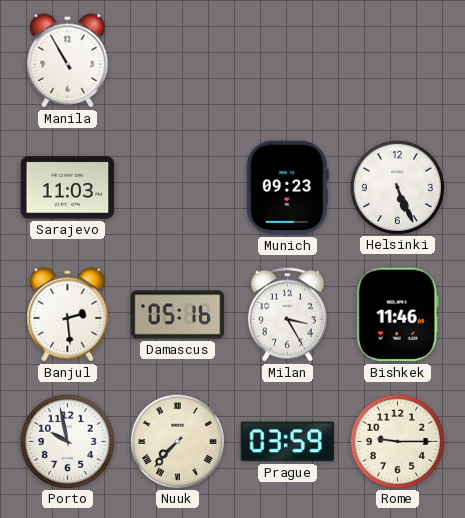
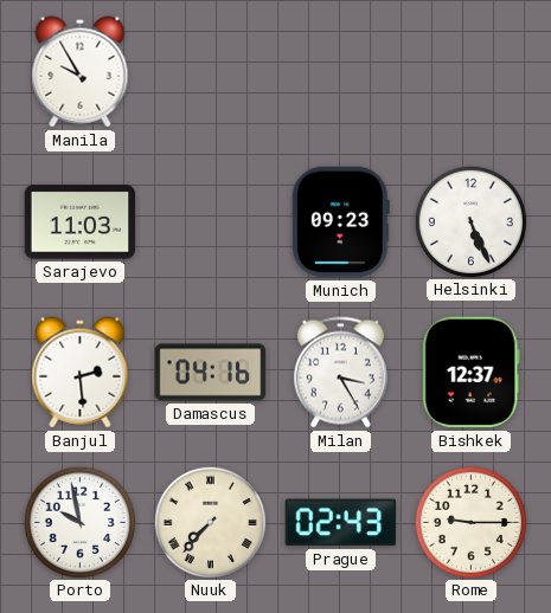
Manila: 10:55 -> 9:55 (81, 72)
Damascus: 05:16 -> 04:16 (211, 373)
Bishkek: 11:46 -> 12:37 (470, 373)
Prague: 03:59 -> 02:43 (341, 523)
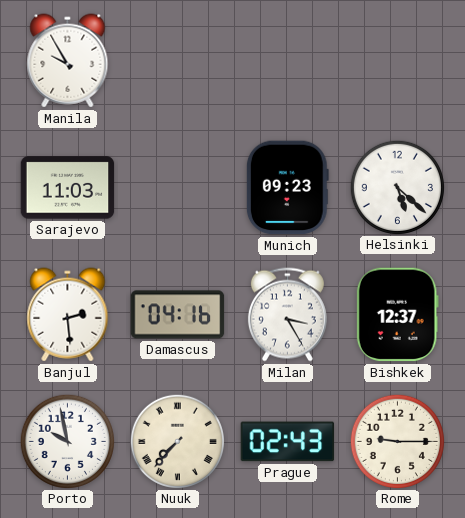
Helsinki: 5:26 -> 5:22 (397, 187)
